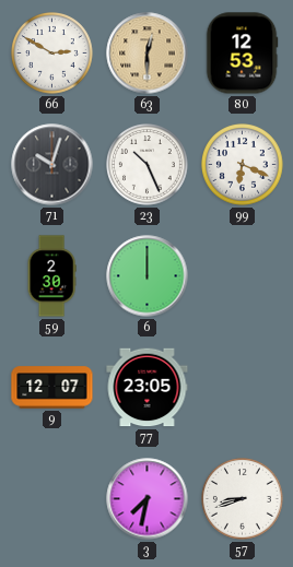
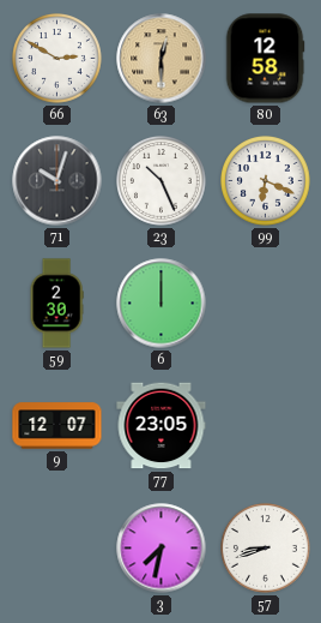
80: 12:53 -> 12:58 (265, 59)
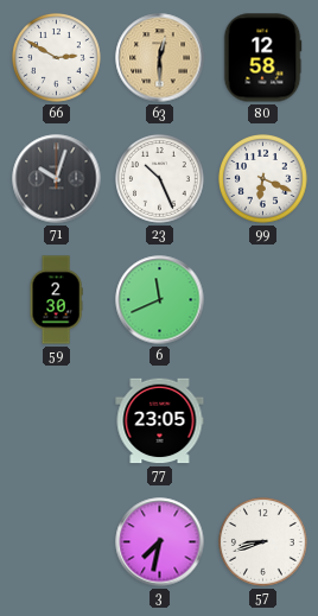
6: 12:00 -> 11:41 (160, 300)
9: 12:07 -> none (57, 426)
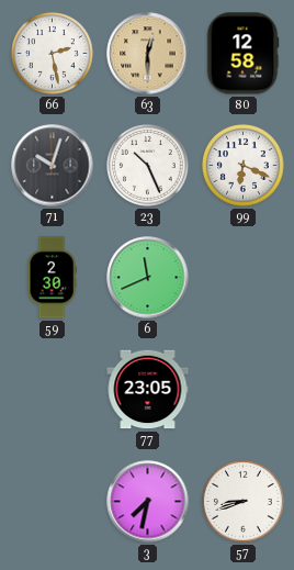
66: 2:50 -> 2:28 (53, 54)
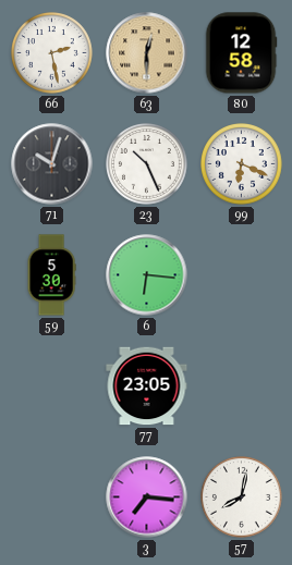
59: 2:30 -> 5:30 (51, 275)
6: 11:41 -> 6:16 (147, 275)
3: 7:32 -> 7:16 (147, 498)
57: 8:42 -> 8:02 (242, 498)
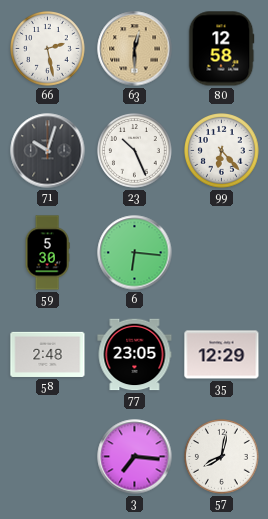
99: 6:19 -> 6:23 (222, 151)
58: none -> 2:48 (48, 354)
35: none -> 12:29 (222, 355)
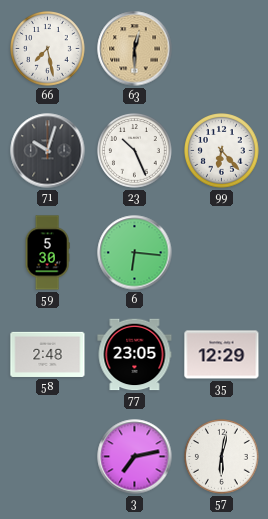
66: 2:28 -> 7:28 (48, 49)
80: 12:58 -> none (221, 49)
3: 7:16 -> 7:13 (135, 457)
57: 8:02 -> 6:02 (222, 457)
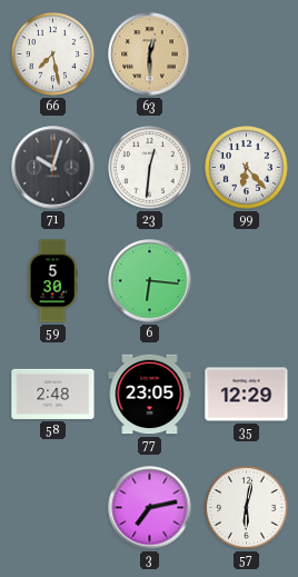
23: 10:26 -> 12:31 (150, 168)
